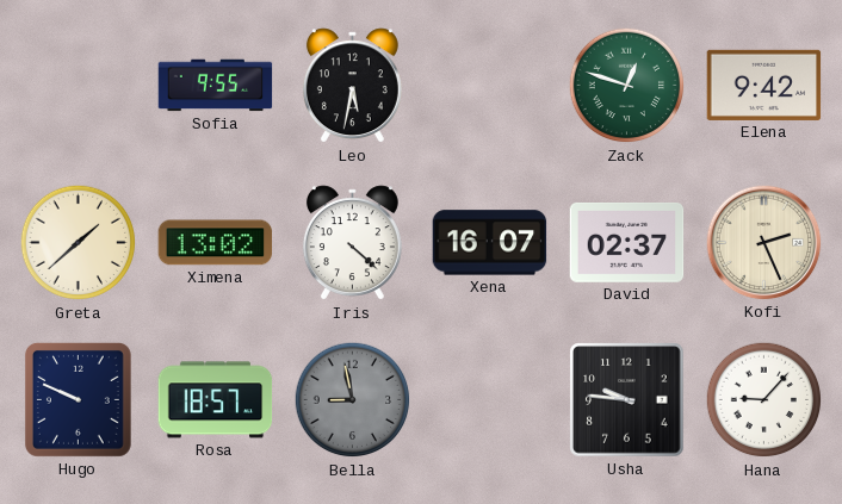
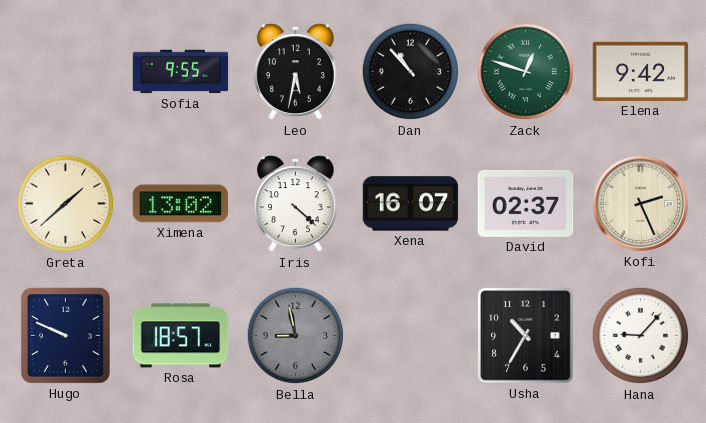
Dan: none -> 10:53 (411, 72)
Usha: 9:46 -> 10:35 (526, 336)
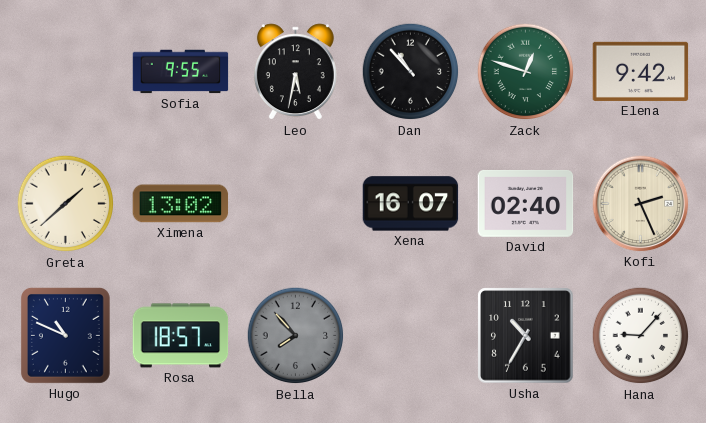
Iris: 4:22 -> none (295, 204)
David: 02:37 -> 02:40 (526, 203)
Hugo: 9:49 -> 10:49 (65, 335)
Bella: 8:58 -> 7:53 (296, 336)
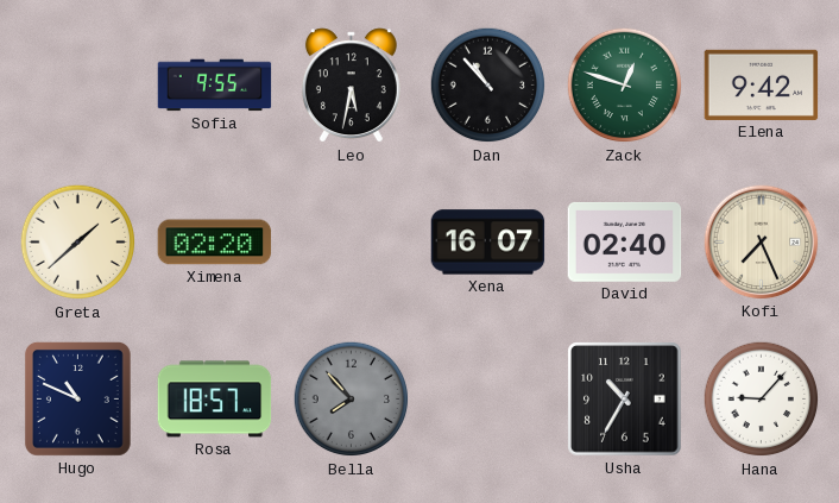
Ximena: 13:02 -> 02:20 (215, 243)
Kofi: 2:26 -> 7:26 (762, 243)
